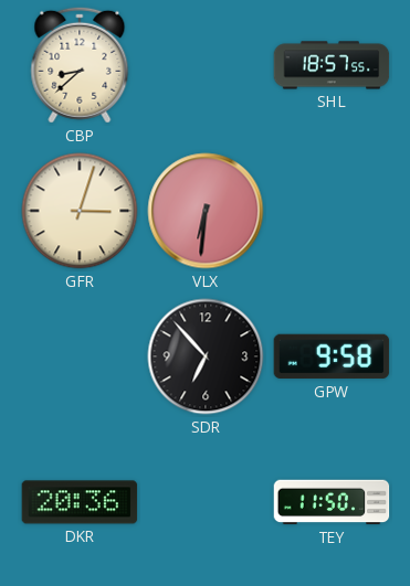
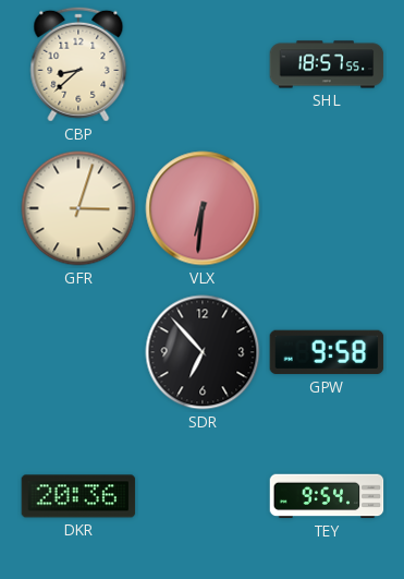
TEY: 11:50 -> 9:54 (327, 496)
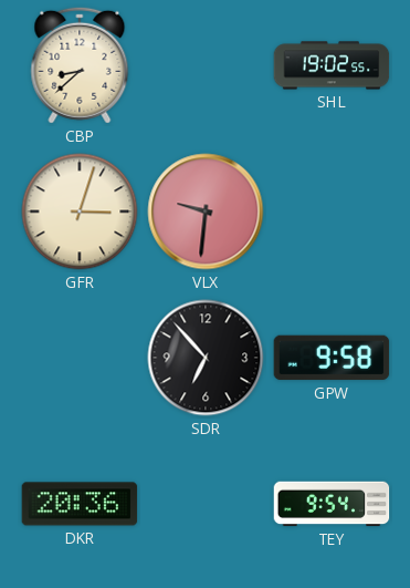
SHL: 18:57 -> 19:02 (332, 65)
VLX: 6:31 -> 9:31 (206, 212)
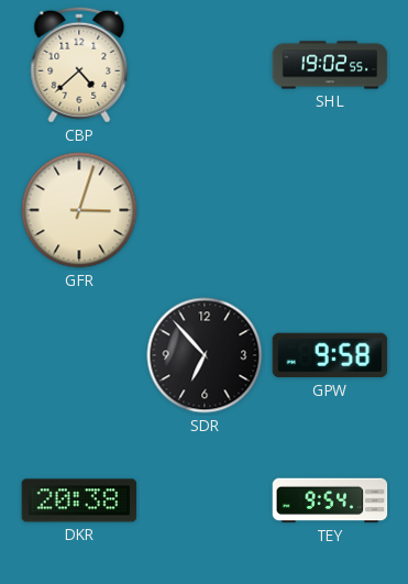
CBP: 8:38 -> 4:38 (79, 65)
VLX: 9:31 -> none (206, 212)
DKR: 20:36 -> 20:38 (79, 500)
